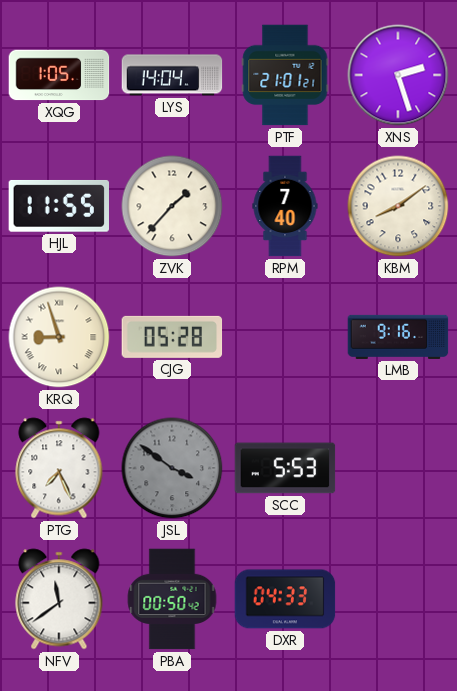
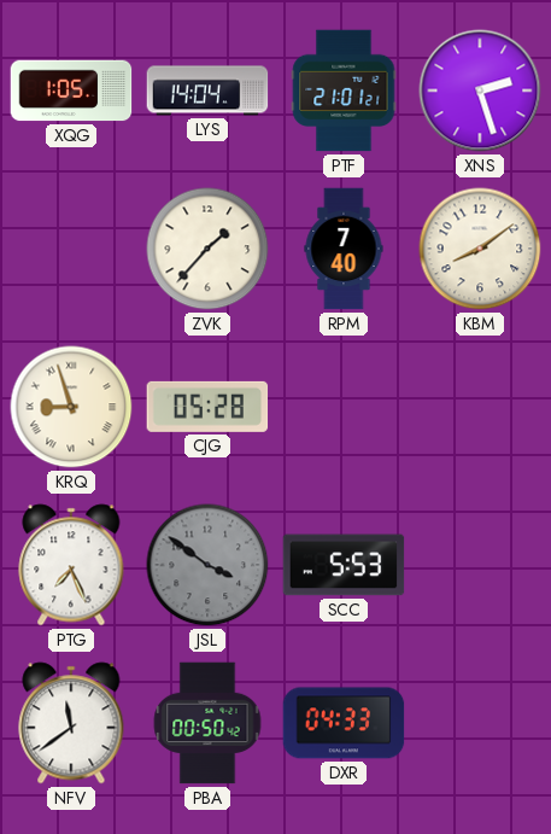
HJL: 11:55 -> none (59, 206)
LMB: 9:16 -> none (398, 337)
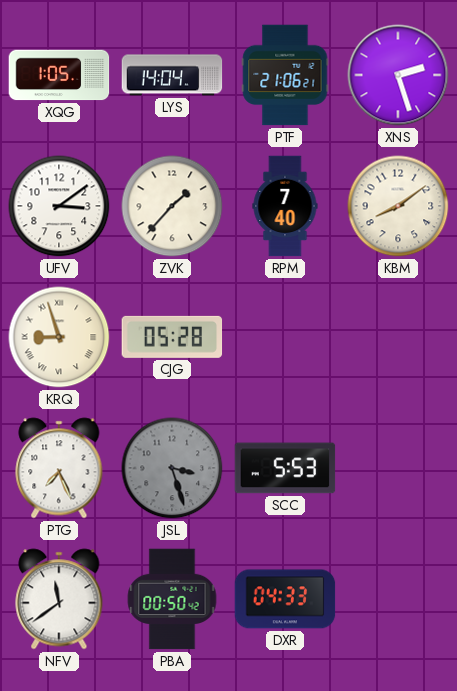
PTF: 21:01 -> 21:06 (285, 75)
UFV: none -> 3:09 (59, 206)
JSL: 3:51 -> 3:27 (172, 468)
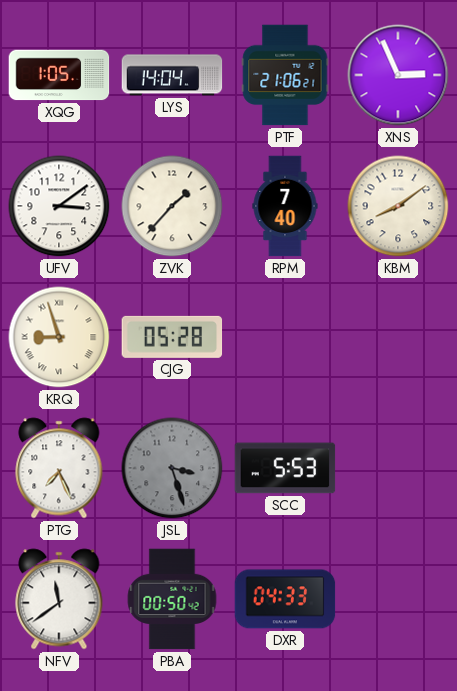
XNS: 2:27 -> 2:56 (398, 75)
